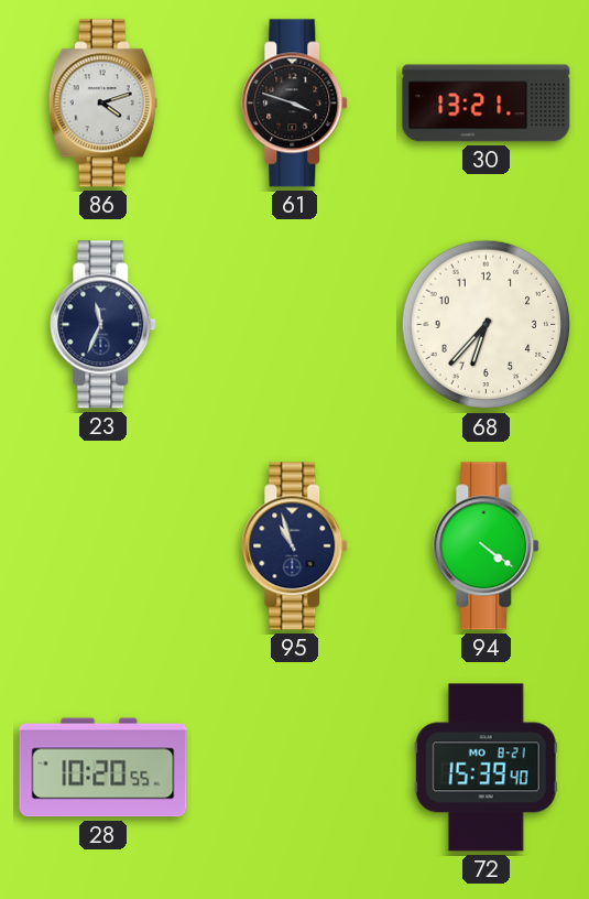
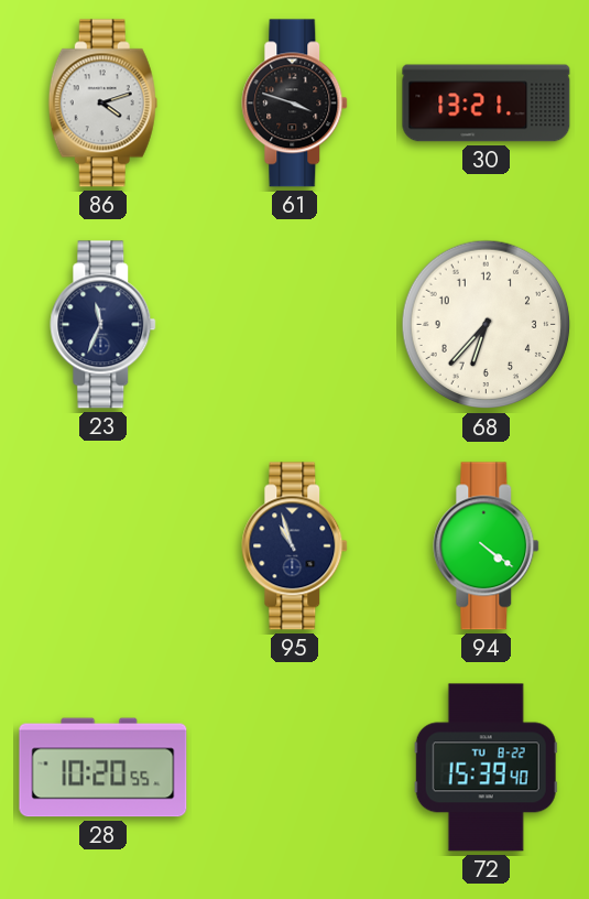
72 date: MO 8-21 -> TU 8-22 (486, 768)
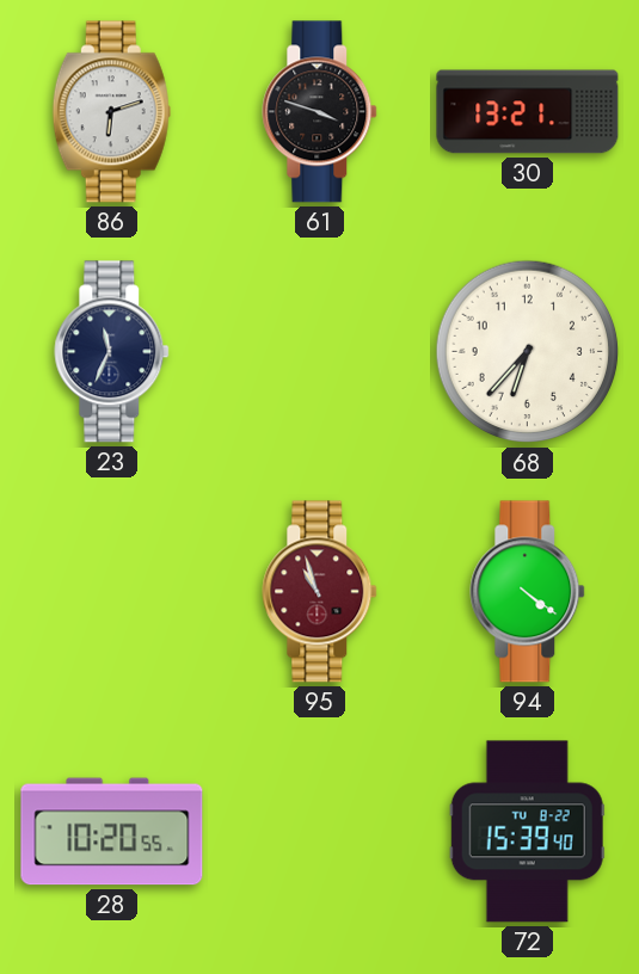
86: 4:12 -> 6:12 (111, 112)
95 dial: navy -> burgundy (320, 592)
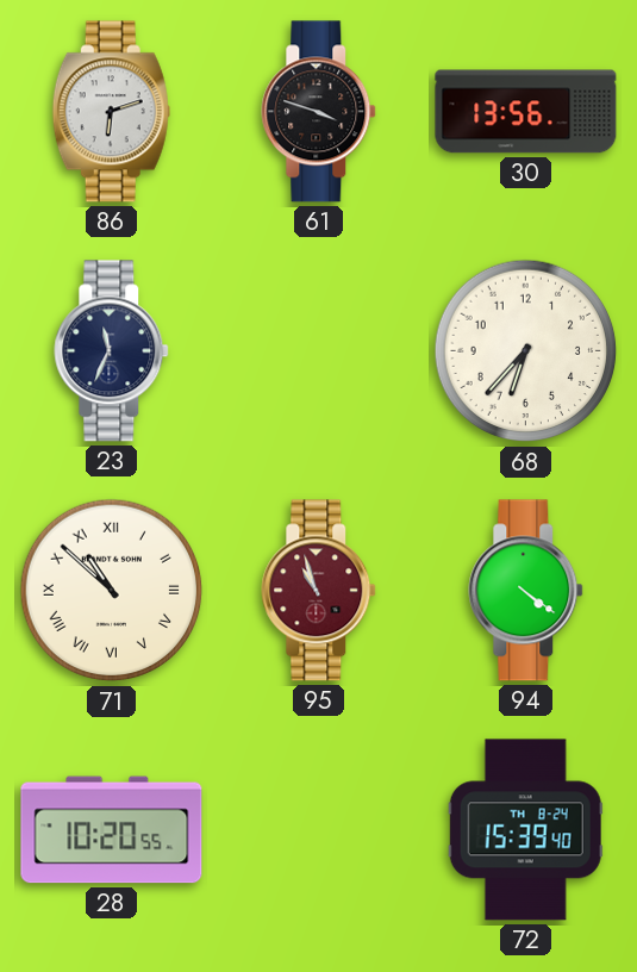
30: 13:21 -> 13:56 (526, 112)
71: none -> 10:52 (112, 591)
72 date: TU 8-22 -> TH 8-24 (525, 830)
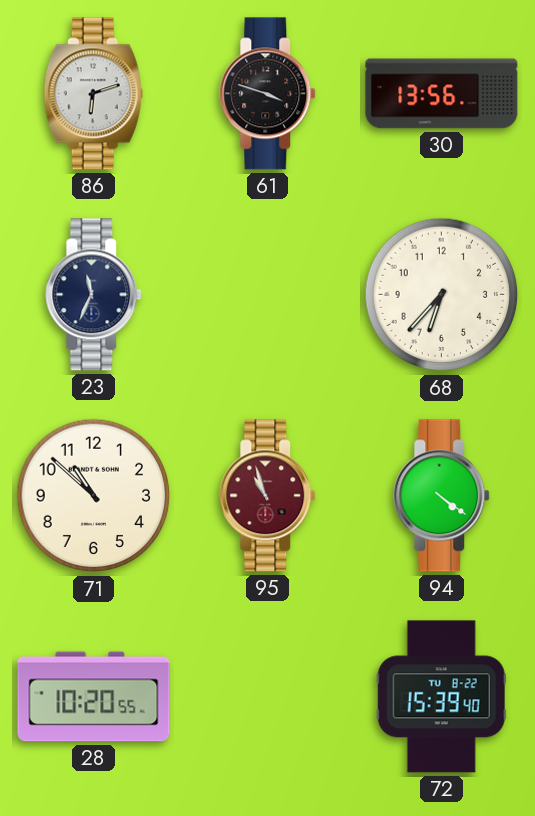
71 numerals: Roman -> Arabic (94, 496)
72 date: TH 8-24 -> TU 8-22 (441, 697)
